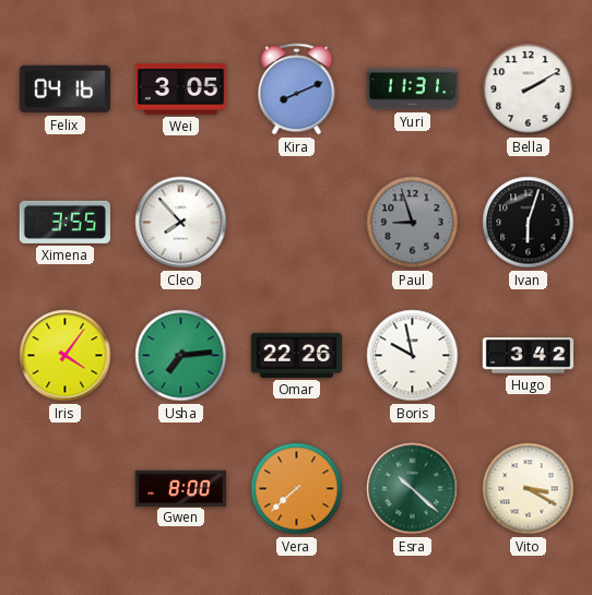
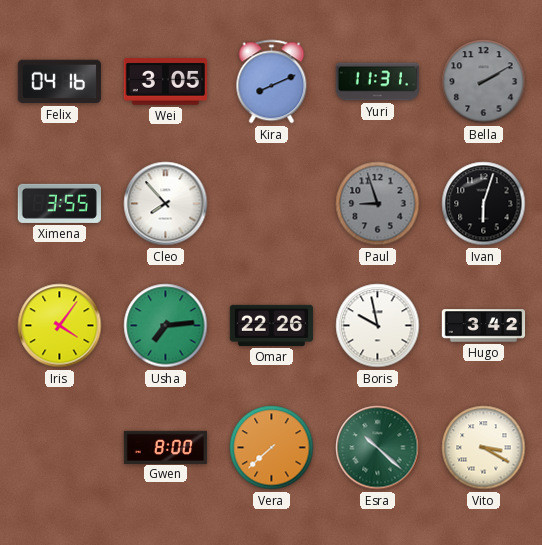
Bella dial: white -> grey (484, 82)
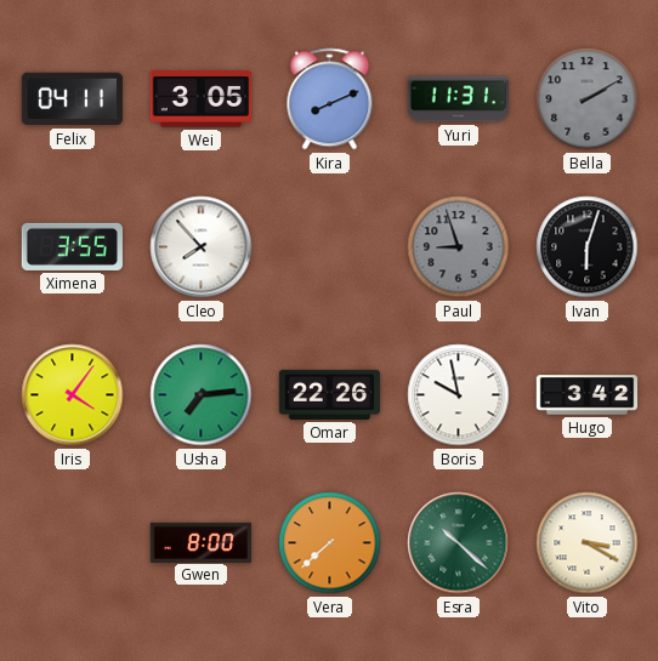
Felix: 04:16 -> 04:11 (72, 99)
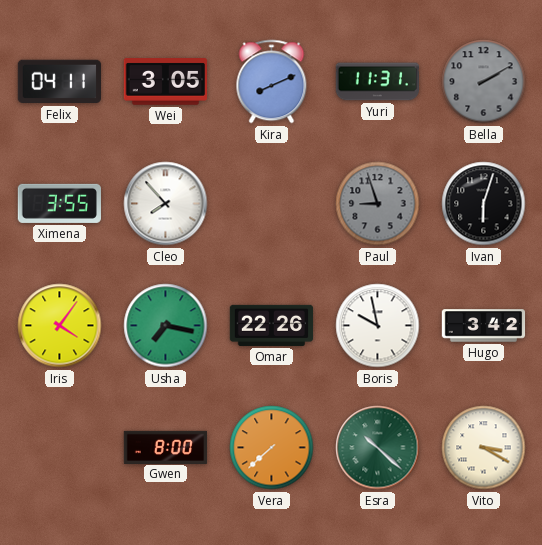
Usha: 7:14 -> 7:17 (166, 326)
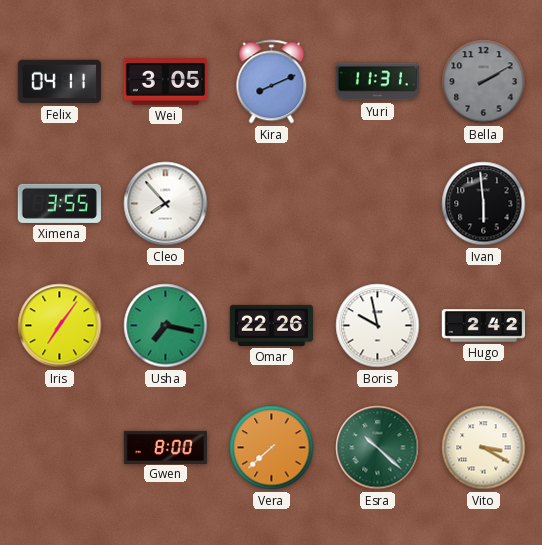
Paul: 8:57 -> none (378, 204)
Ivan: 6:03 -> 5:59 (484, 204)
Iris: 4:06 -> 7:06 (60, 326)
Hugo: 3:42 -> 2:42 (484, 326)
